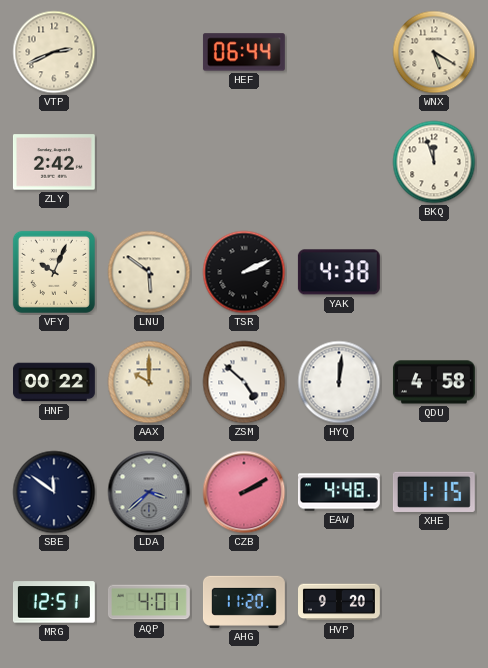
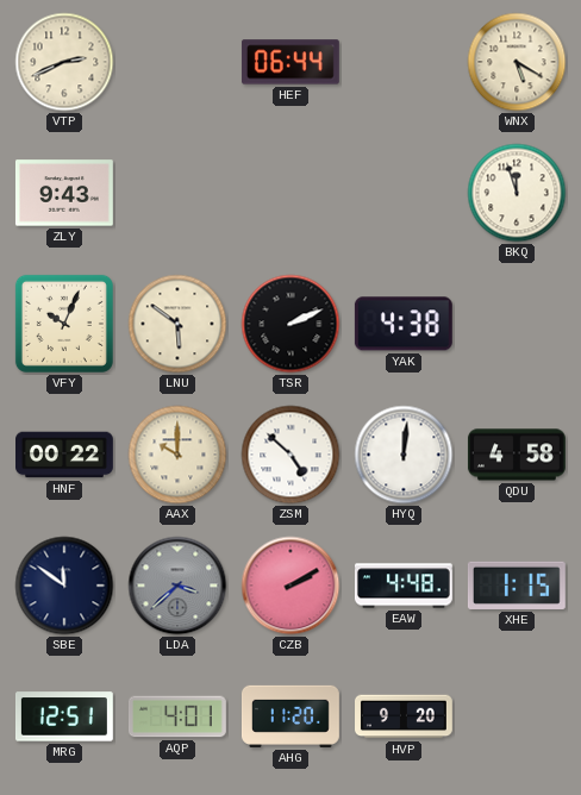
ZLY: 2:42 -> 9:43 (64, 193)
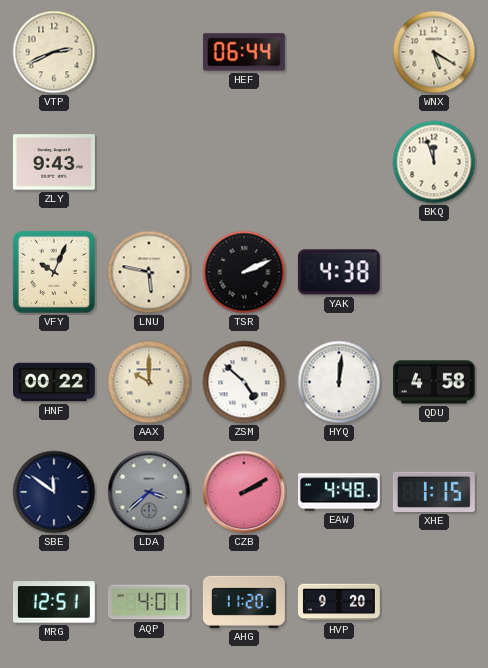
LNU: 5:51 -> 5:47 (149, 272)
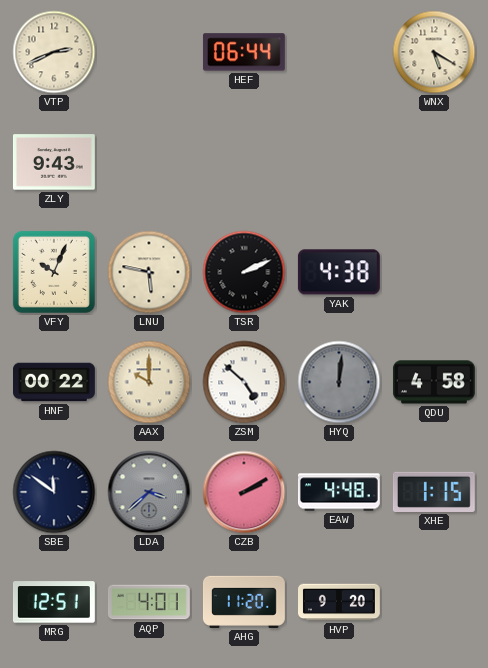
BKQ: 11:57 -> none (434, 162)
HYQ dial: white -> grey (339, 382)
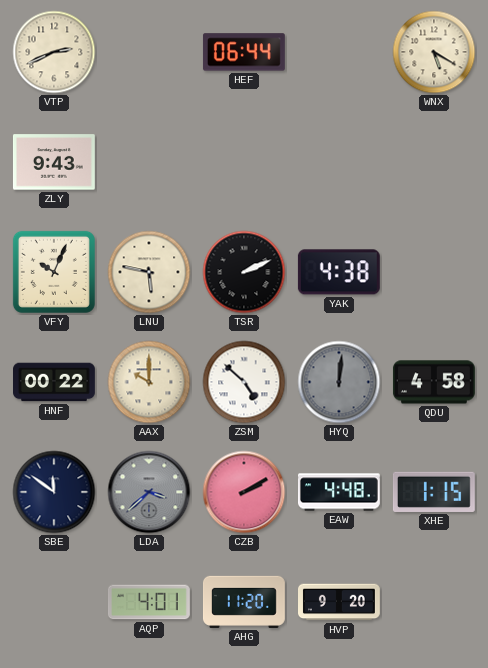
MRG: 12:51 -> none (54, 602)
